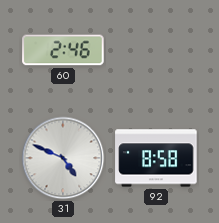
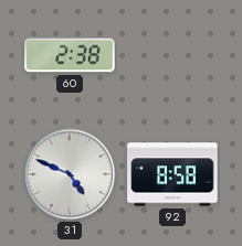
60: 2:46 -> 2:38 (70, 55)
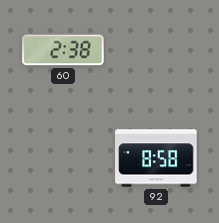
31: 4:49 -> none (70, 174)
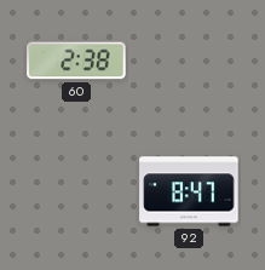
92: 8:58 -> 8:47 (189, 191)
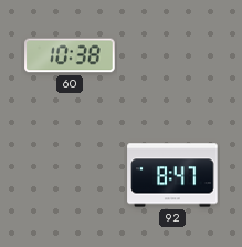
60: 2:38 -> 10:38 (70, 55)
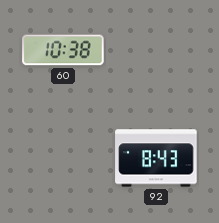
92: 8:47 -> 8:43 (156, 158)
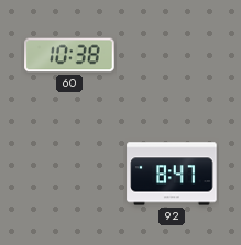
92: 8:43 -> 8:47 (172, 174)
